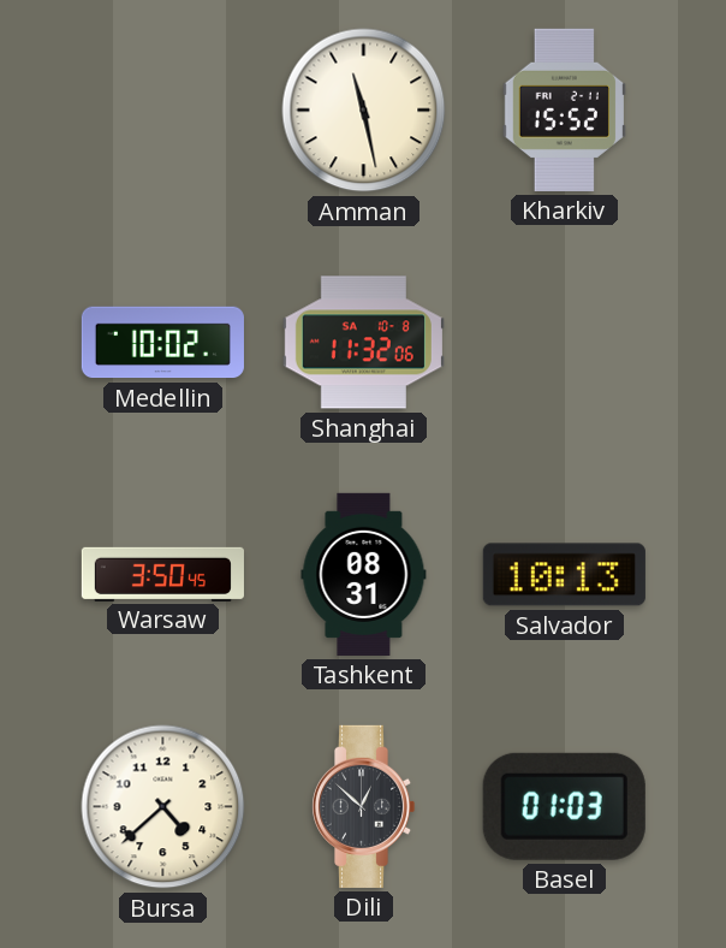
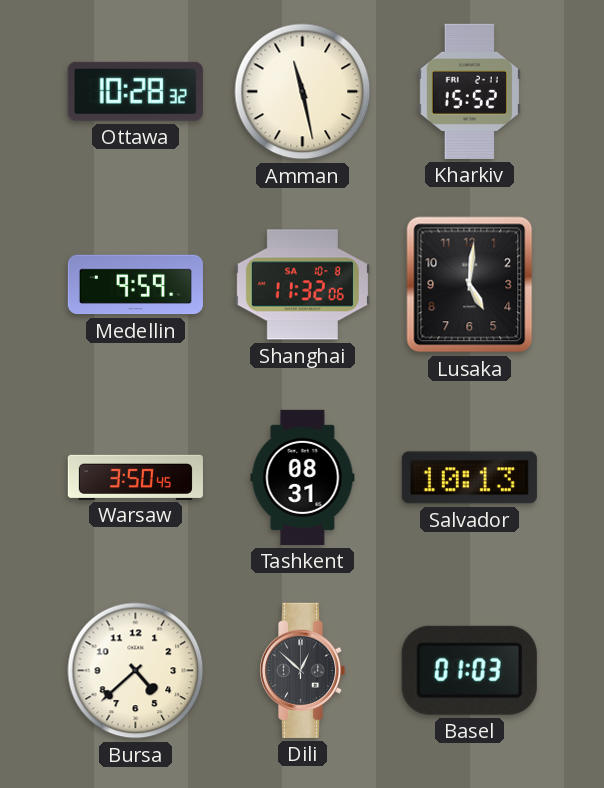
Ottawa: none -> 10:28 (135, 91)
Medellin: 10:02 -> 9:59 (135, 285)
Lusaka: none -> 5:01 (470, 285)
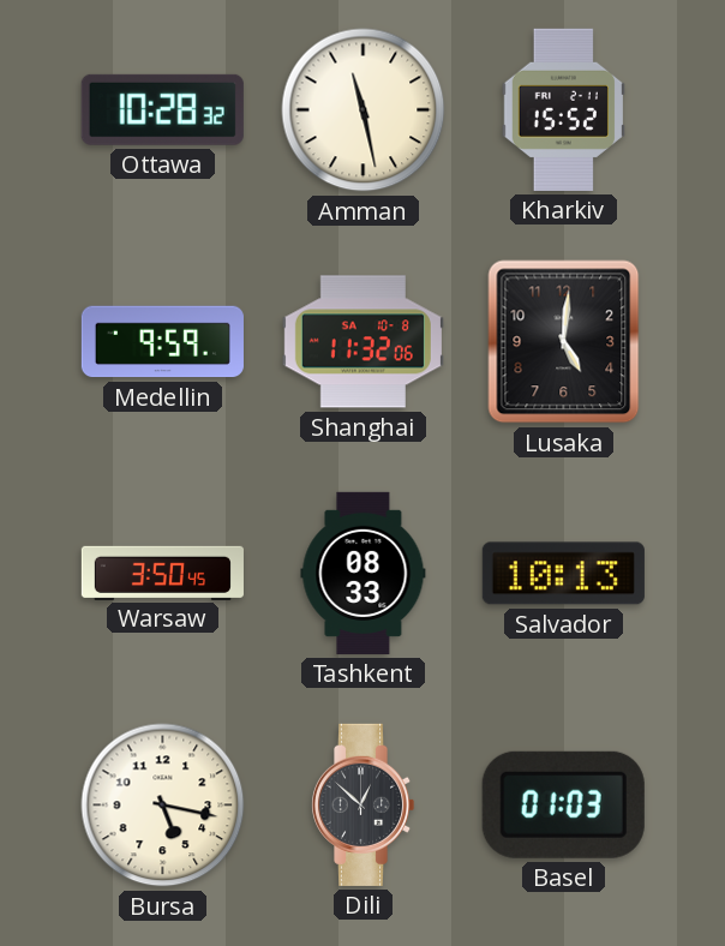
Tashkent: 08:31 -> 08:33 (364, 573)
Bursa: 4:38 -> 5:17 (163, 806)
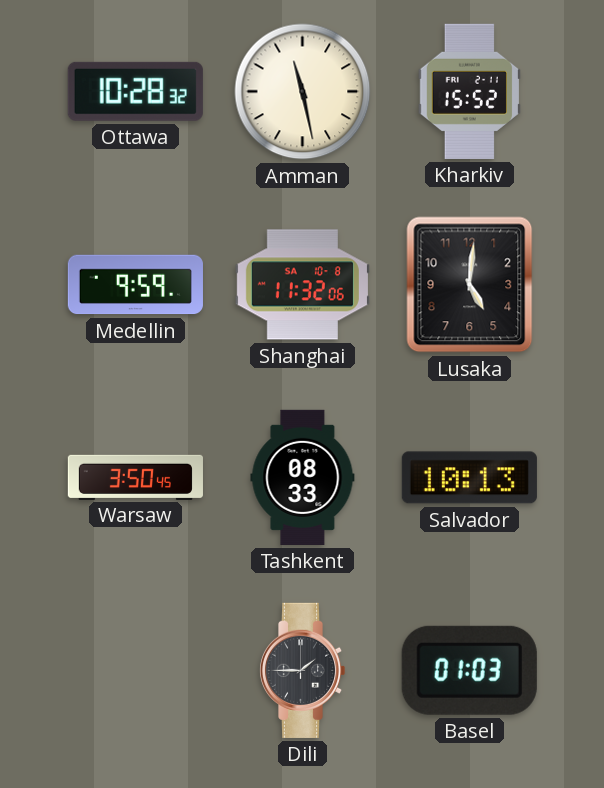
Bursa: 5:17 -> none (163, 806)
Dili: 12:52 -> 1:45 (302, 670)
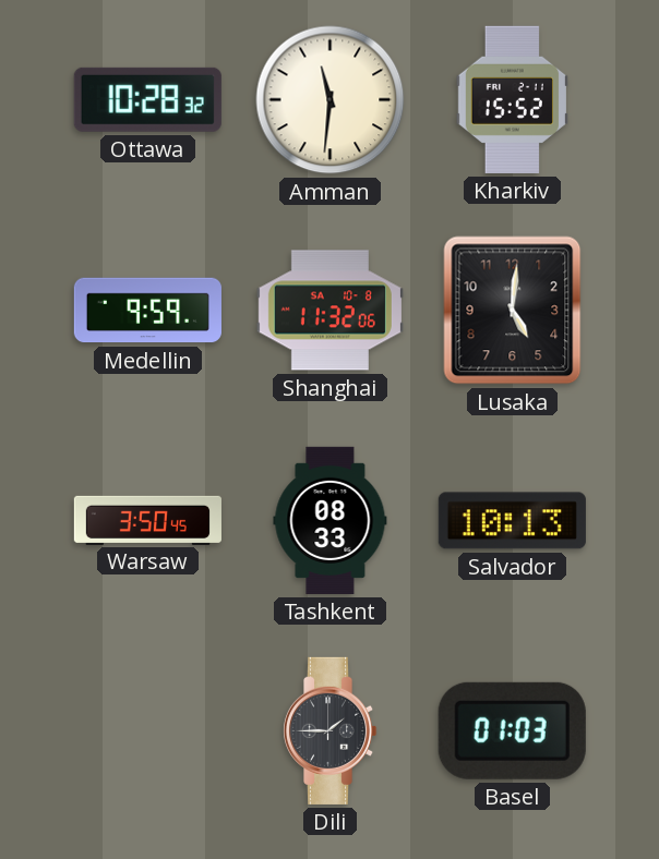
Amman: 11:28 -> 11:31 (331, 100)
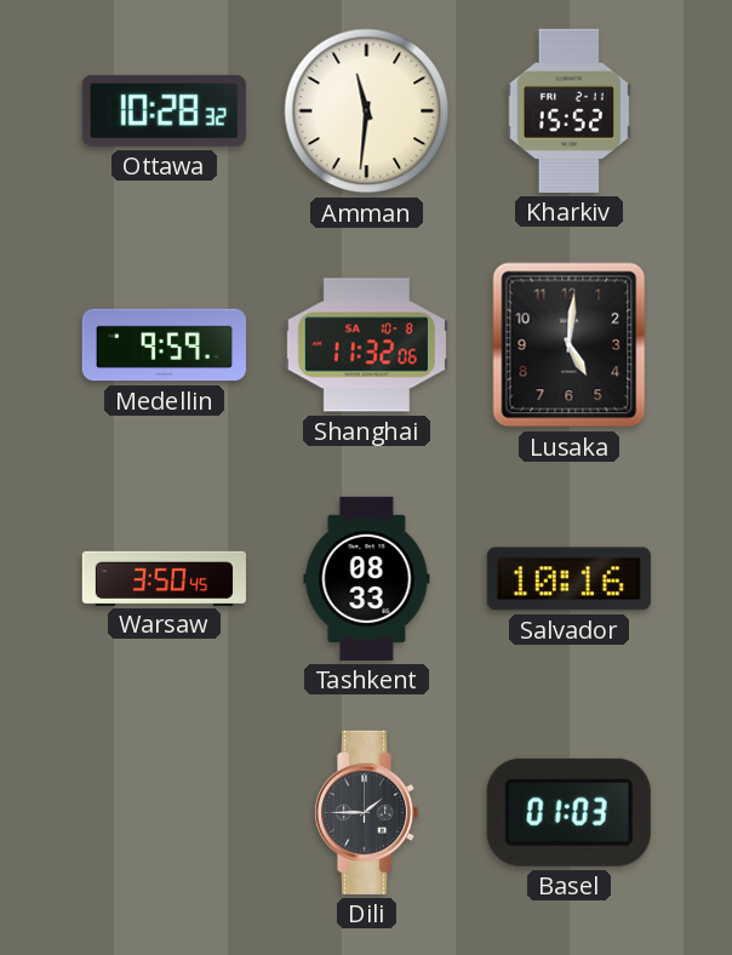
Salvador: 10:13 -> 10:16 (568, 579)
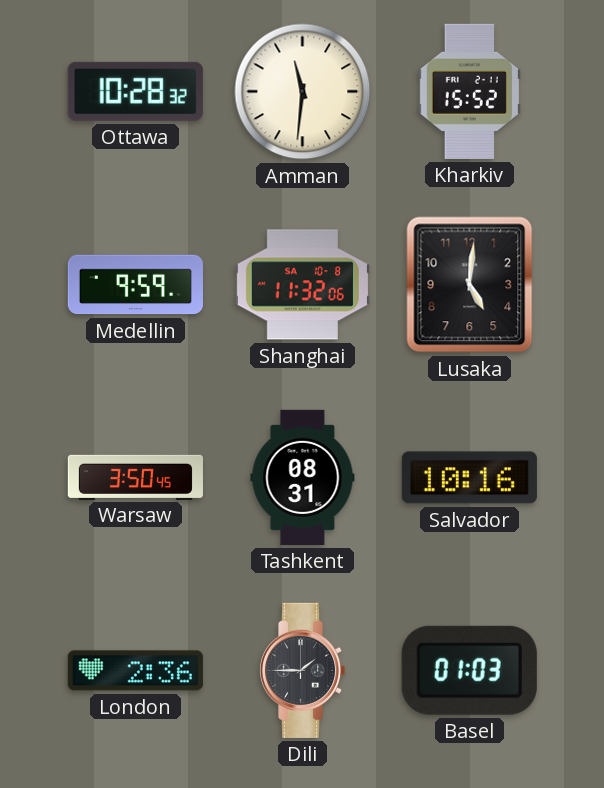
Tashkent: 08:33 -> 08:31 (303, 477)
London: none -> 2:36 (135, 671)
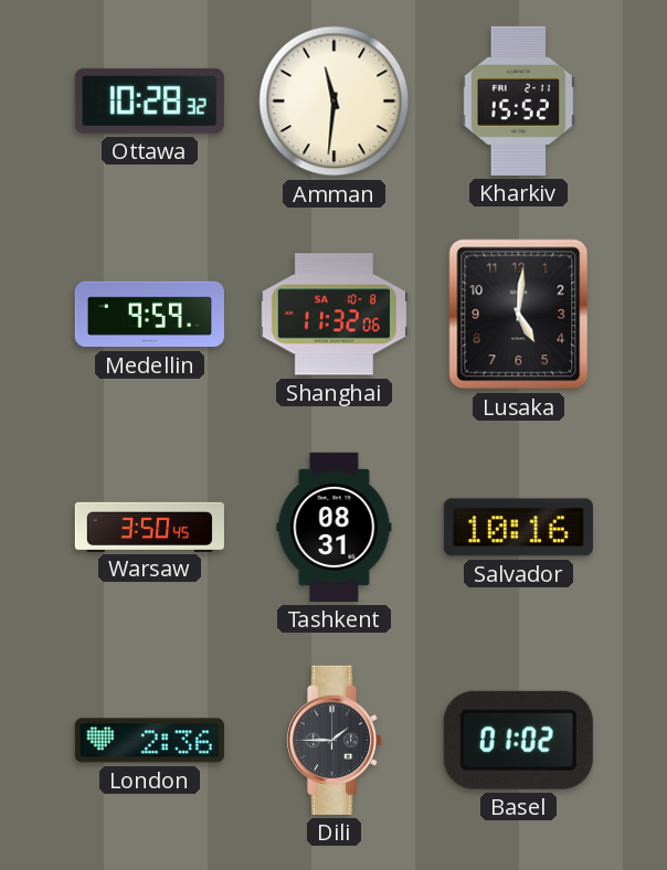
Basel: 01:03 -> 01:02 (518, 740)
